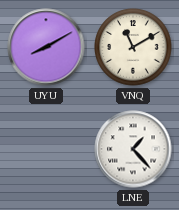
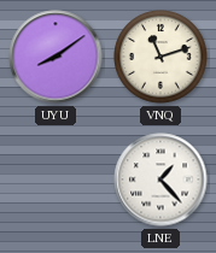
UYU: 8:10 -> 8:09 (56, 57)
VNQ: 11:10 -> 11:12 (160, 57)
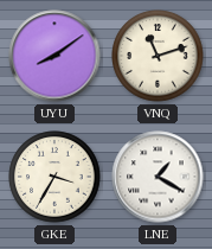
GKE: none -> 3:35 (54, 177)
LNE: 1:23 -> 1:20 (158, 177)
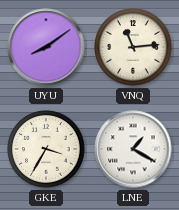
VNQ: 11:12 -> 11:14 (133, 47)
